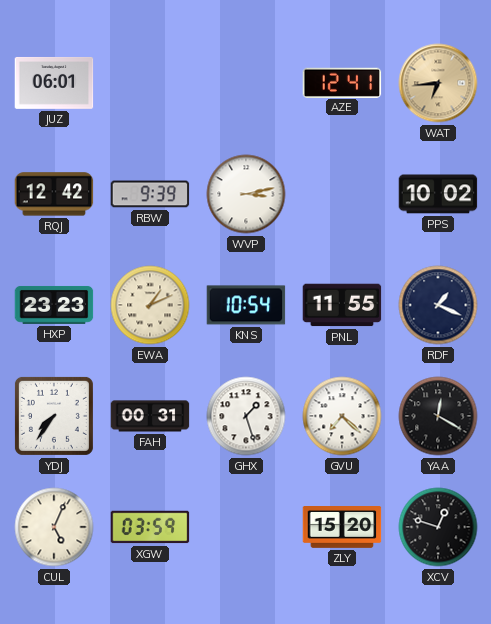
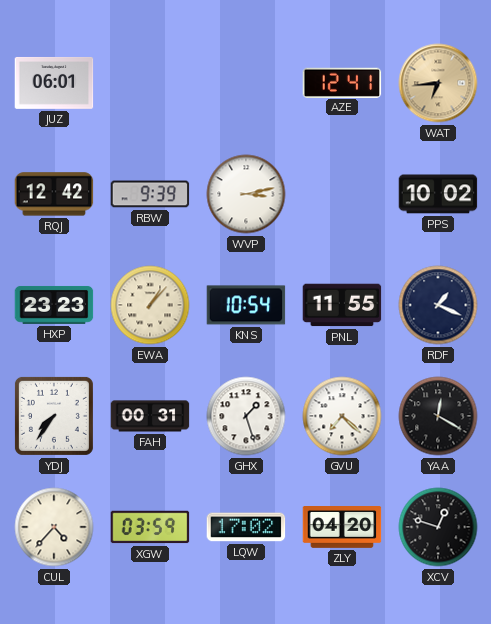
EWA: 1:11 -> 1:07 (150, 305)
CUL: 5:04 -> 4:37 (54, 527)
LQW: none -> 17:02 (246, 527)
ZLY: 15:20 -> 04:20 (342, 528)
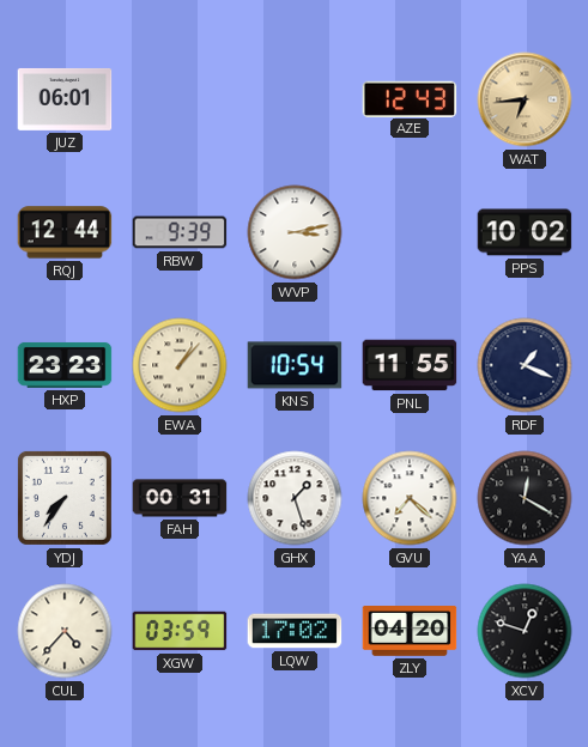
AZE: 12:41 -> 12:43 (410, 98)
RQJ: 12:42 -> 12:44 (65, 232)
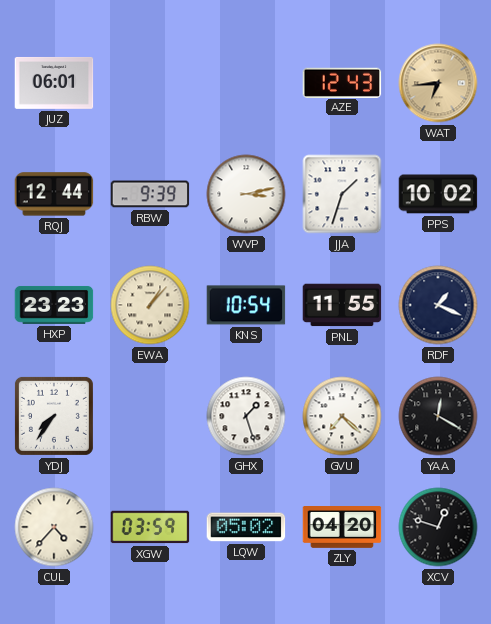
JJA: none -> 1:33 (342, 194)
FAH: 00:31 -> none (180, 498)
LQW: 17:02 -> 05:02 (246, 527)
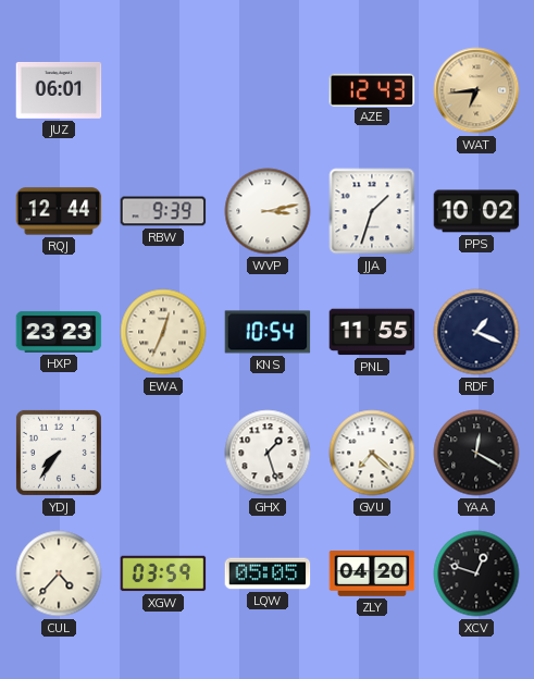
EWA: 1:07 -> 12:34 (163, 332)
LQW: 05:02 -> 05:05 (268, 573)
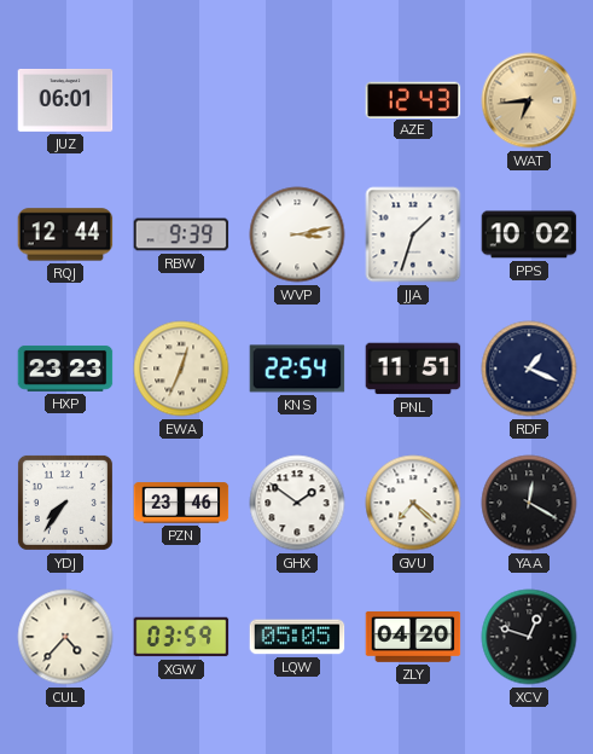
KNS: 10:54 -> 22:54 (297, 369)
PNL: 11:55 -> 11:51 (413, 369)
PZN: none -> 23:46 (181, 503)
GHX: 1:27 -> 1:51 (297, 503)
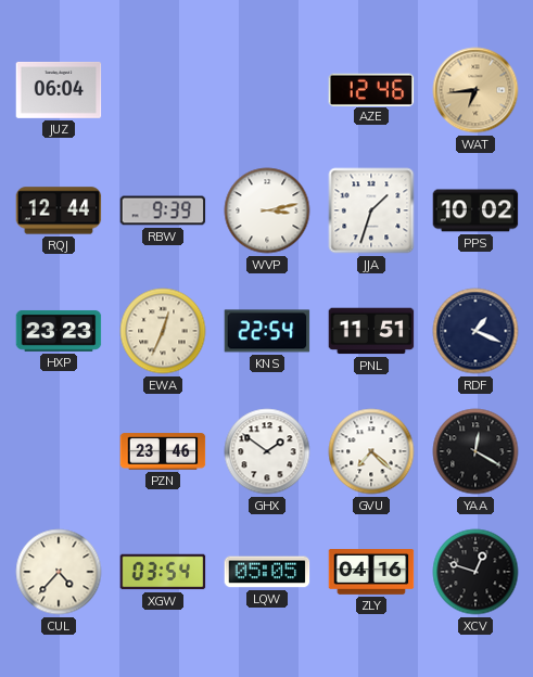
JUZ: 06:01 -> 06:04 (59, 90)
AZE: 12:43 -> 12:46 (371, 89)
YDJ: 7:36 -> none (65, 503)
XGW: 03:59 -> 03:54 (163, 572)
ZLY: 04:20 -> 04:16 (371, 573)
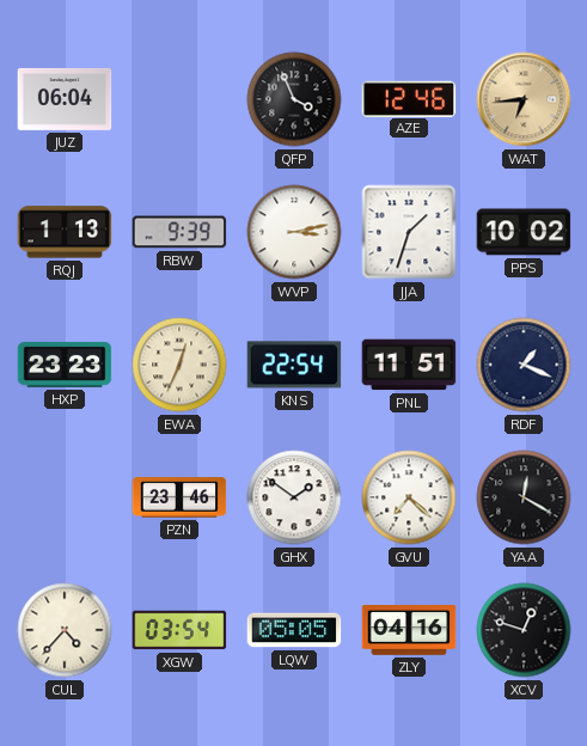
QFP: none -> 3:56 (294, 99)
RQJ: 12:44 -> 1:13 (65, 232)
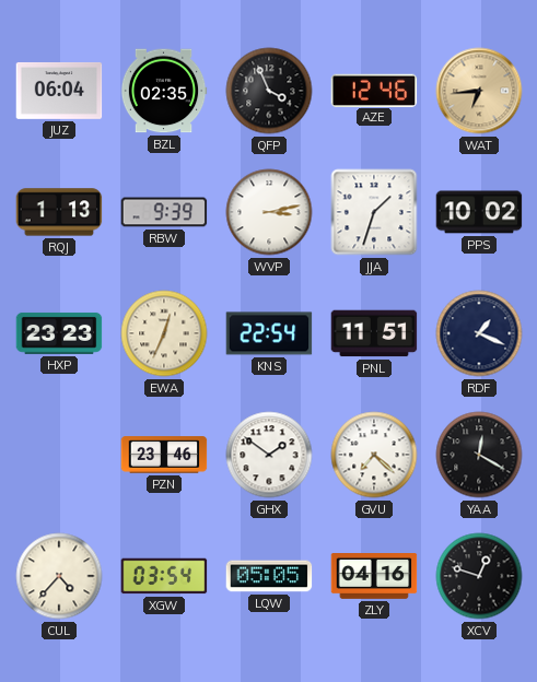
BZL: none -> 02:35 (164, 91)
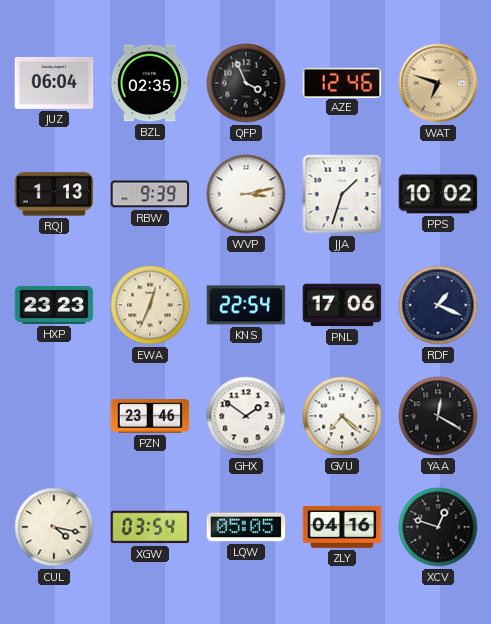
WAT: 6:44 -> 6:48 (438, 83)
PNL: 11:51 -> 17:06 (342, 305)
CUL: 4:37 -> 4:17 (54, 527)
